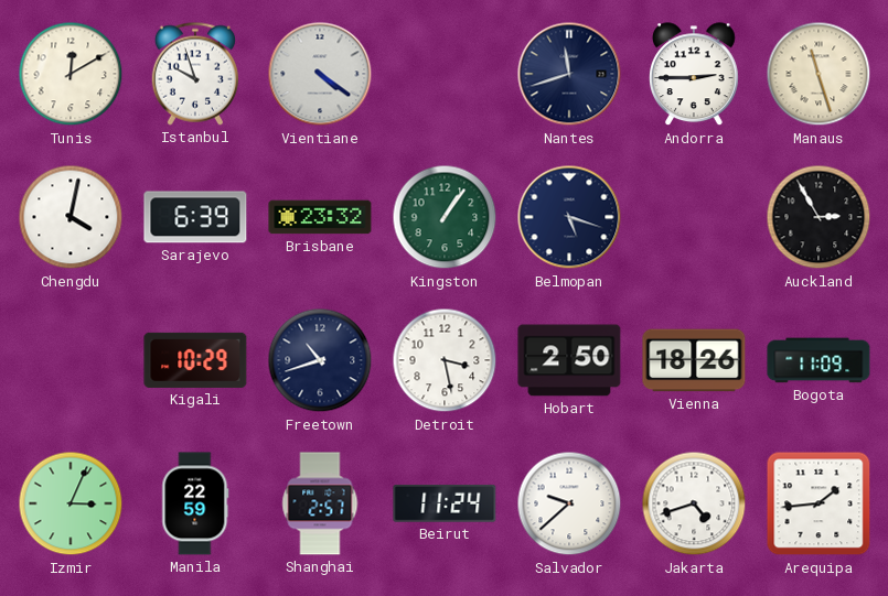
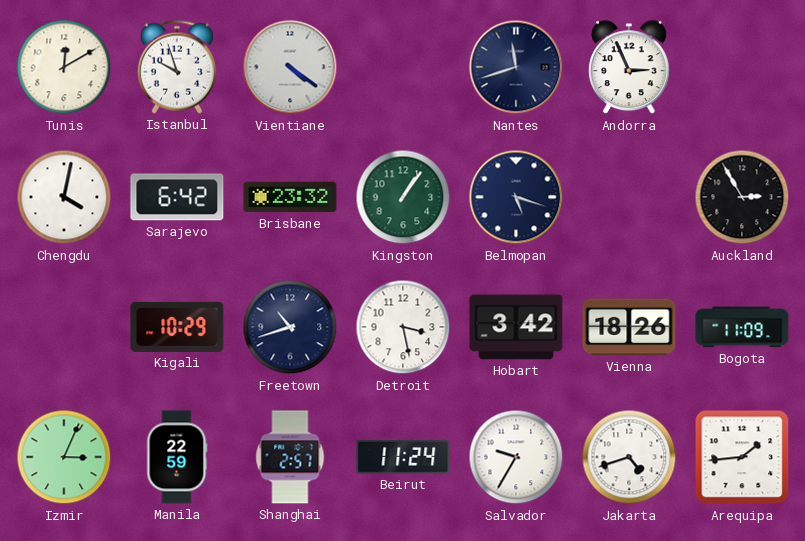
Andorra: 2:45 -> 2:56 (630, 68)
Manaus: 11:27 -> none (819, 74)
Sarajevo: 6:39 -> 6:42 (177, 197)
Hobart: 2:50 -> 3:42 (516, 327)
Salvador: 9:38 -> 9:35 (516, 457)
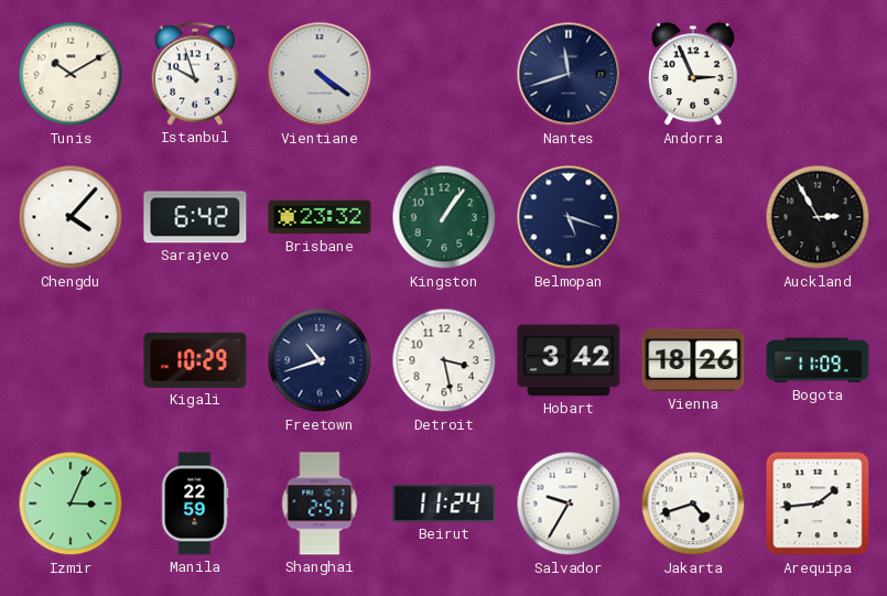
Tunis: 12:10 -> 10:10 (71, 74)
Chengdu: 4:02 -> 4:07 (71, 217)
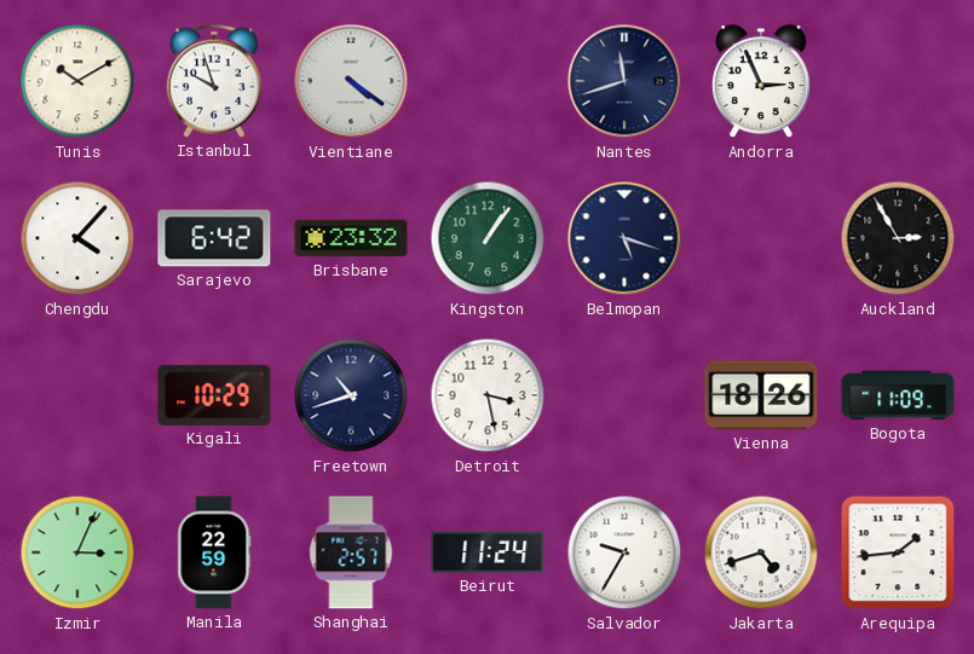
Hobart: 3:42 -> none (569, 360)
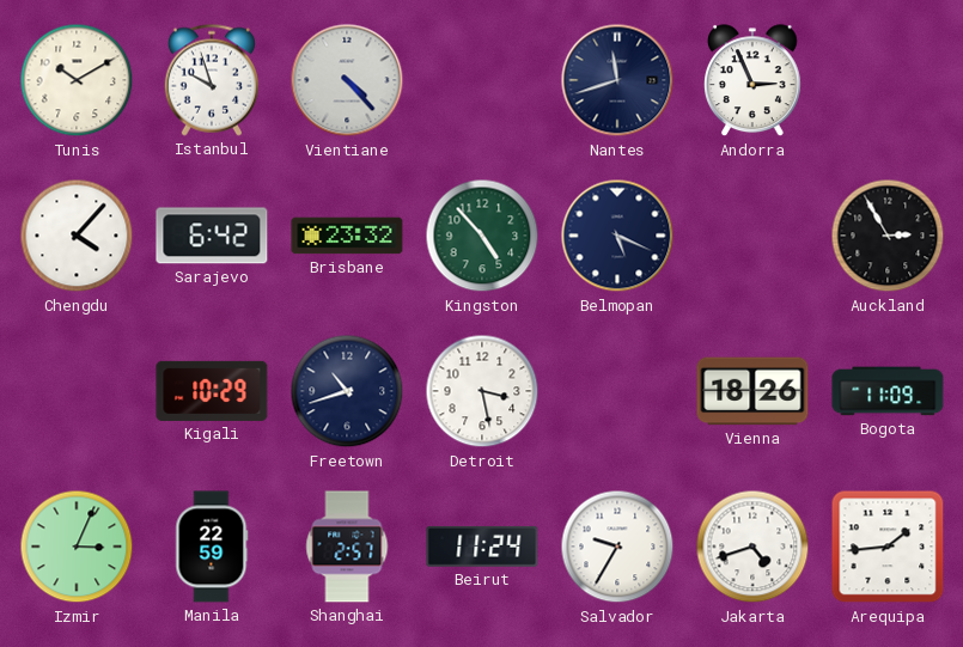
Vientiane: 4:21 -> 4:23 (347, 80)
Kingston: 1:06 -> 4:53 (482, 236)
Belmopan: 5:18 -> 5:19 (617, 236)
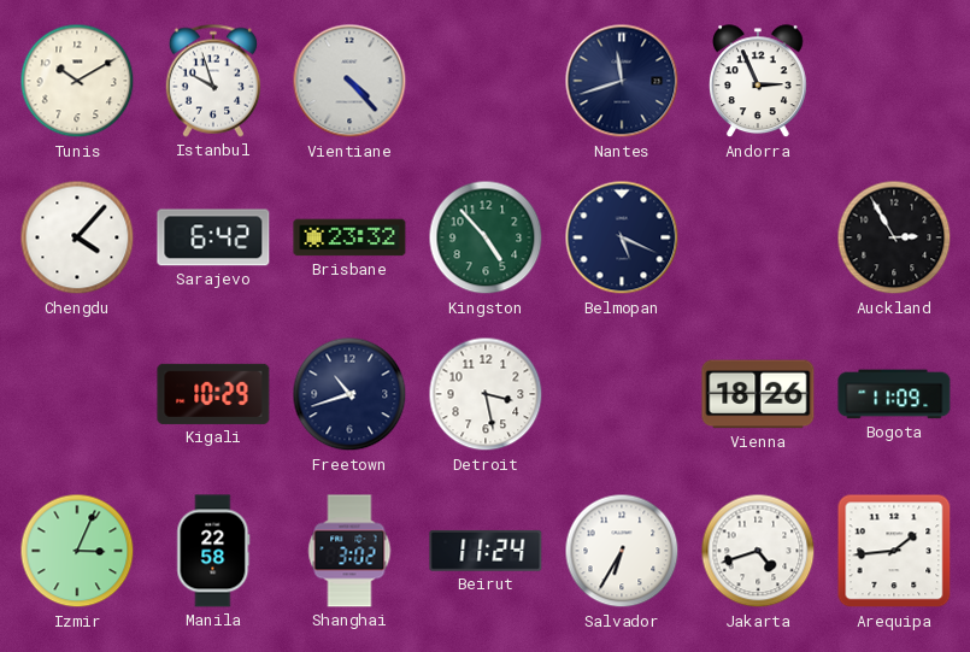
Manila: 22:59 -> 22:58 (213, 551)
Shanghai: 2:57 -> 3:02 (349, 551)
Salvador: 9:35 -> 6:35 (622, 551)
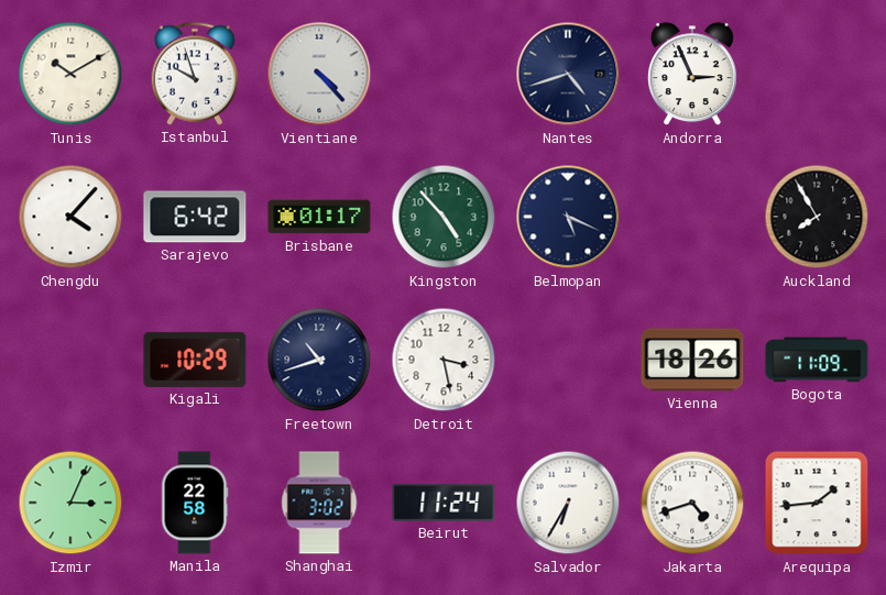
Nantes: 11:42 -> 4:42 (568, 74)
Brisbane: 23:32 -> 01:17 (319, 217)
Auckland: 2:55 -> 7:55 (817, 217)
